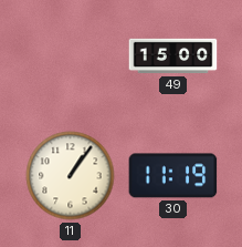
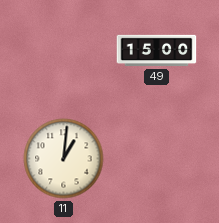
11: 1:06 -> 1:01 (64, 159)
30: 11:19 -> none (173, 176)
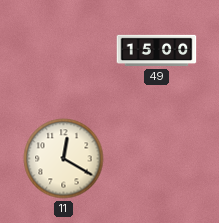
11: 1:01 -> 12:20 (64, 159)
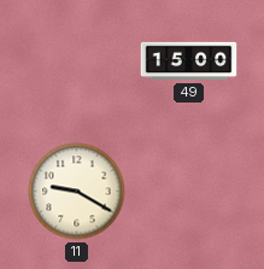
11: 12:20 -> 9:20 (77, 192)
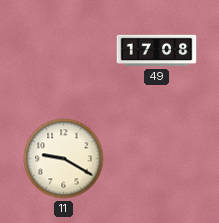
49: 15:00 -> 17:08 (157, 51)
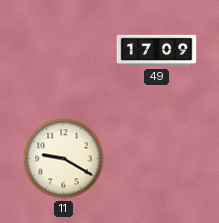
49: 17:08 -> 17:09 (157, 51)
